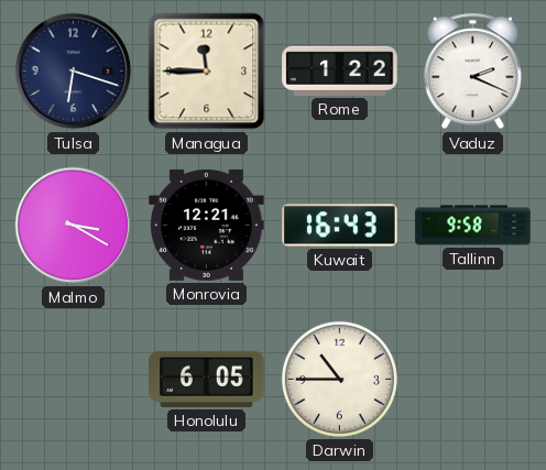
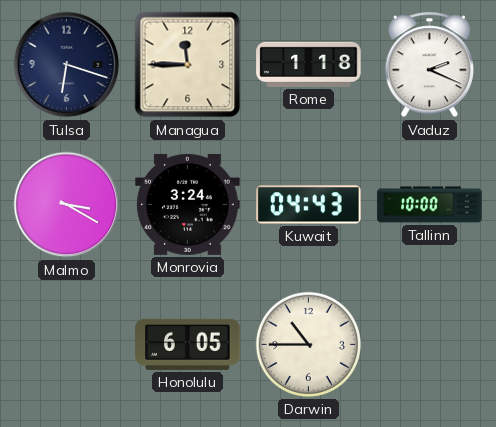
Rome: 1:22 -> 1:18 (309, 64)
Monrovia: 12:21 -> 3:24 (188, 204)
Kuwait: 16:43 -> 04:43 (309, 205)
Tallinn: 9:58 -> 10:00 (430, 205)
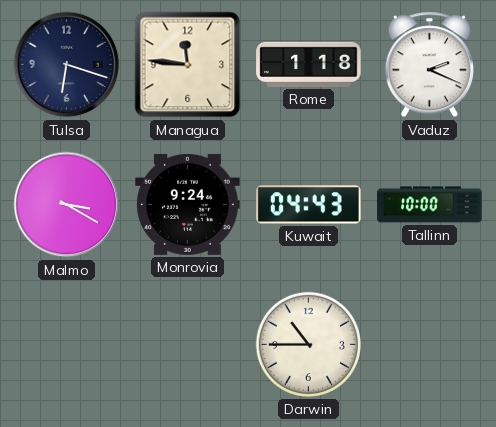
Managua: 11:45 -> 11:46 (188, 65)
Monrovia: 3:24 -> 9:24 (188, 204)
Honolulu: 6:05 -> none (188, 344)
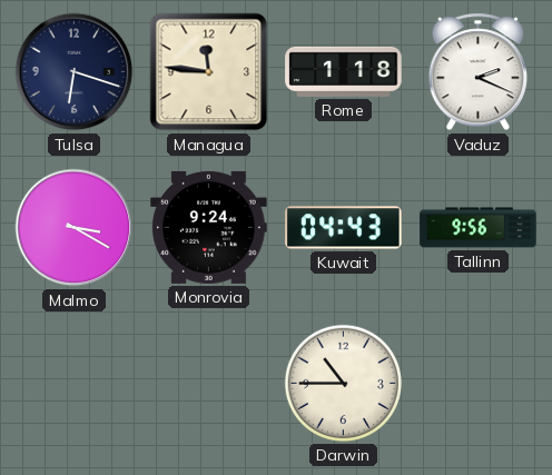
Tallinn: 10:00 -> 9:56 (479, 228)
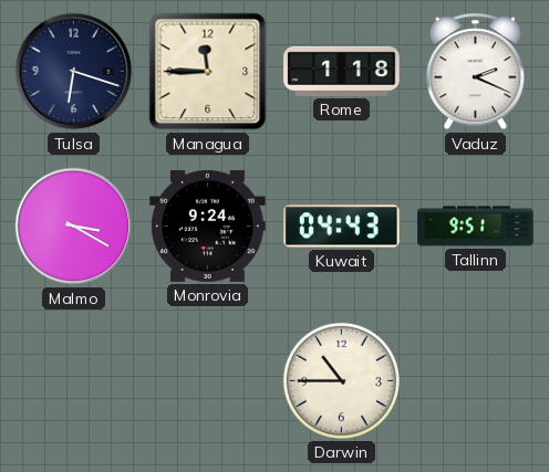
Managua: 11:46 -> 11:45 (208, 72)
Tallinn: 9:56 -> 9:51 (476, 227)
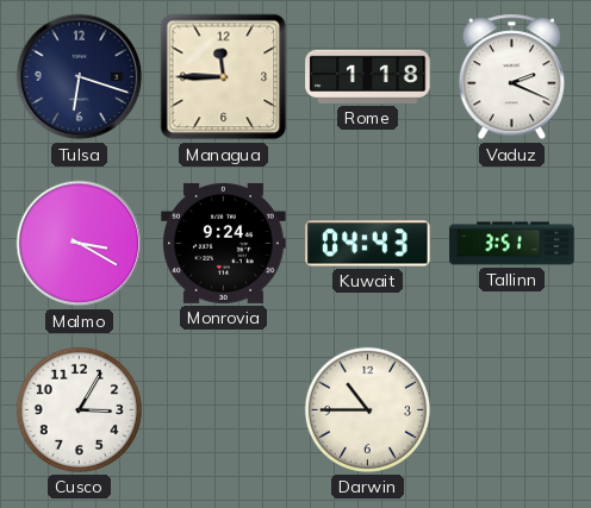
Tallinn: 9:51 -> 3:51 (512, 244)
Cusco: none -> 3:05 (79, 409)
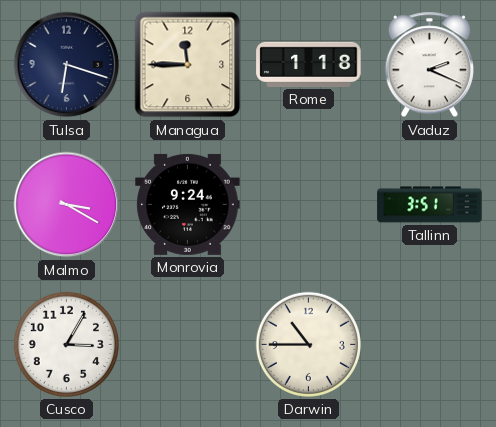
Kuwait: 04:43 -> none (368, 244)
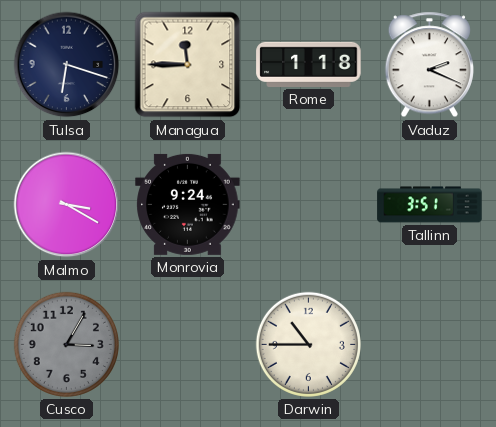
Cusco dial: white -> grey (66, 344)
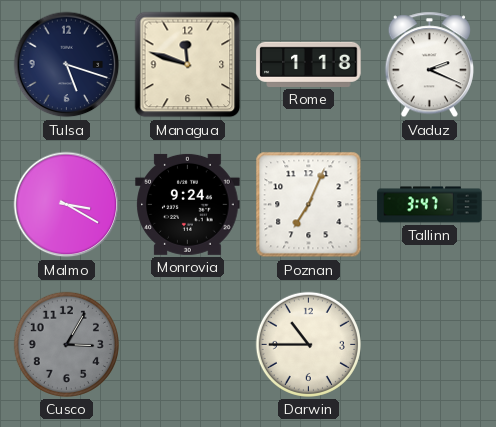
Tulsa: 6:18 -> 5:18 (67, 65)
Managua: 11:45 -> 11:48 (188, 65)
Poznan: none -> 7:04 (309, 205)
Tallinn: 3:51 -> 3:47 (430, 205)
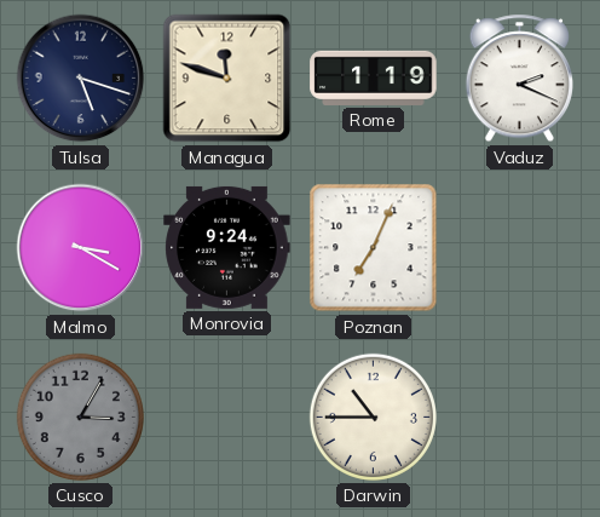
Rome: 1:18 -> 1:19 (374, 77)
Tallinn: 3:47 -> none (430, 205)
